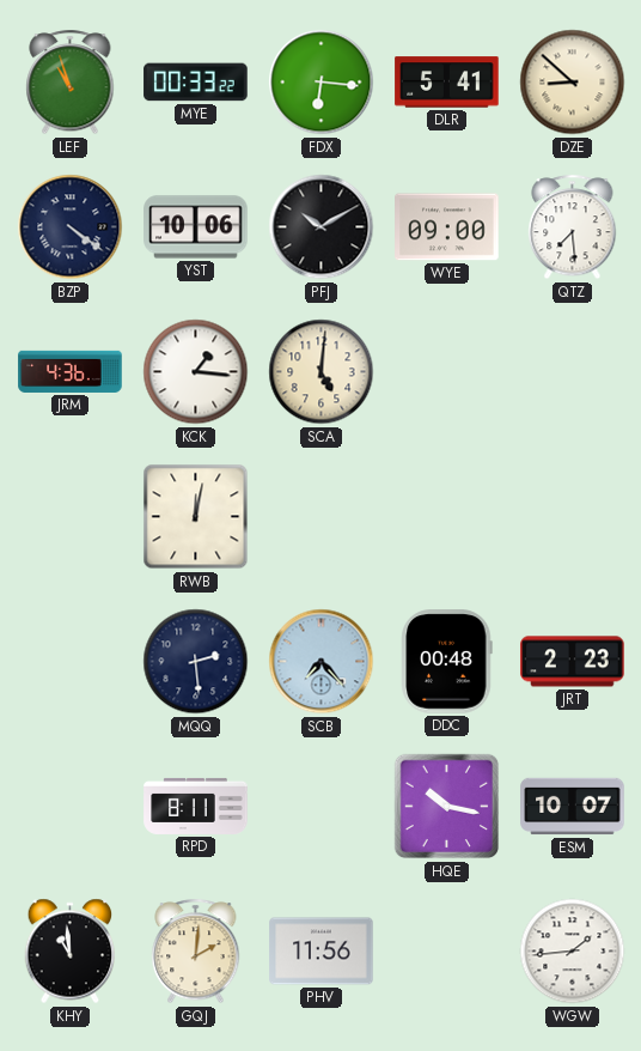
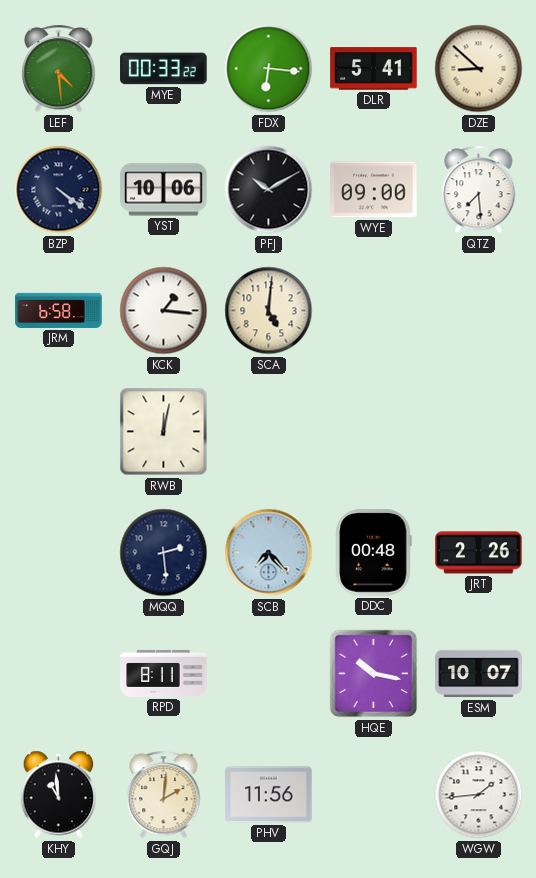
LEF: 10:57 -> 4:29 (59, 69)
JRM: 4:36 -> 6:58 (59, 310)
JRT: 2:23 -> 2:26 (479, 553)
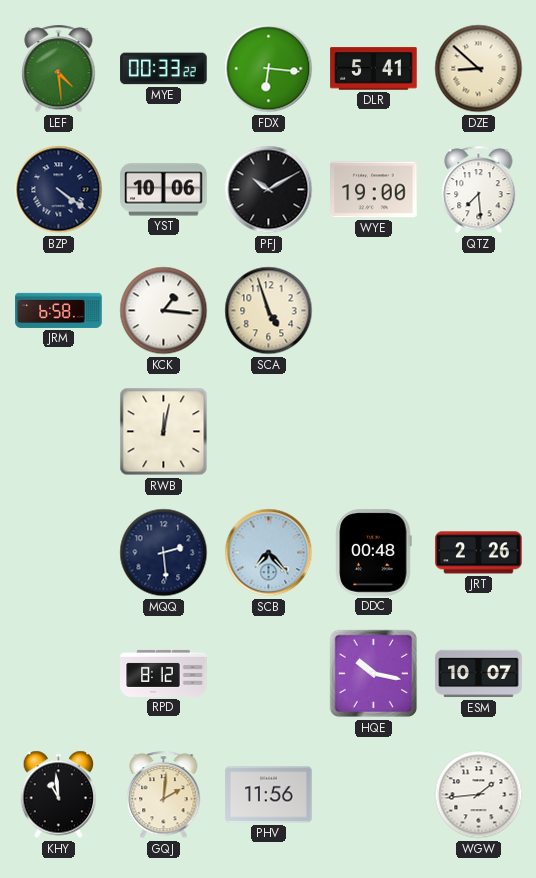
WYE: 09:00 -> 19:00 (374, 190)
SCA: 5:01 -> 4:57 (269, 311)
RPD: 8:11 -> 8:12 (164, 673)
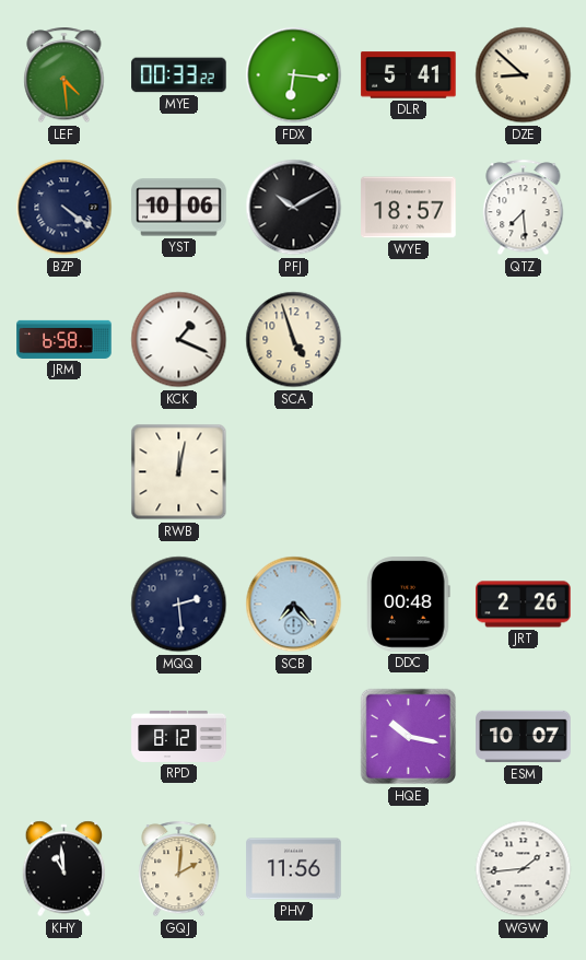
WYE: 19:00 -> 18:57 (409, 208)
KCK: 1:16 -> 1:19 (179, 340)
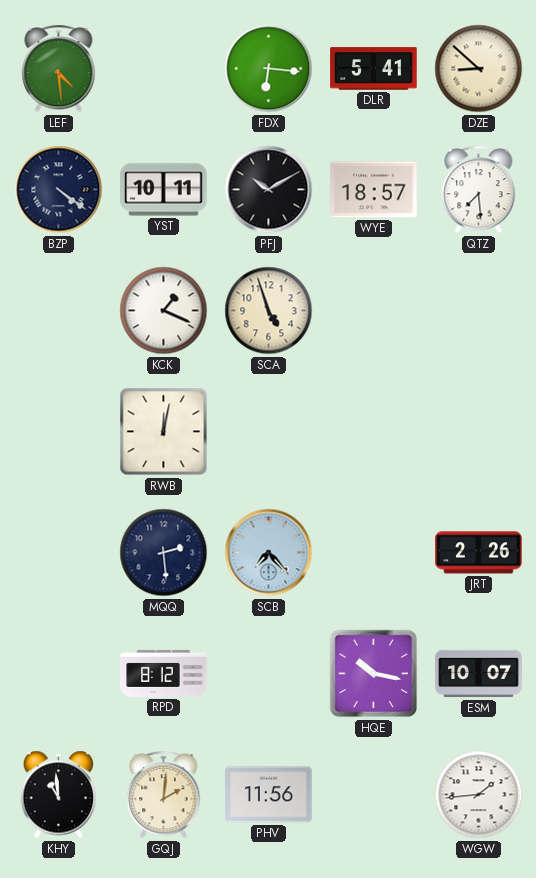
MYE: 00:33 -> none (179, 75)
YST: 10:06 -> 10:11 (164, 190)
JRM: 6:58 -> none (65, 339)
DDC: 00:48 -> none (409, 605)
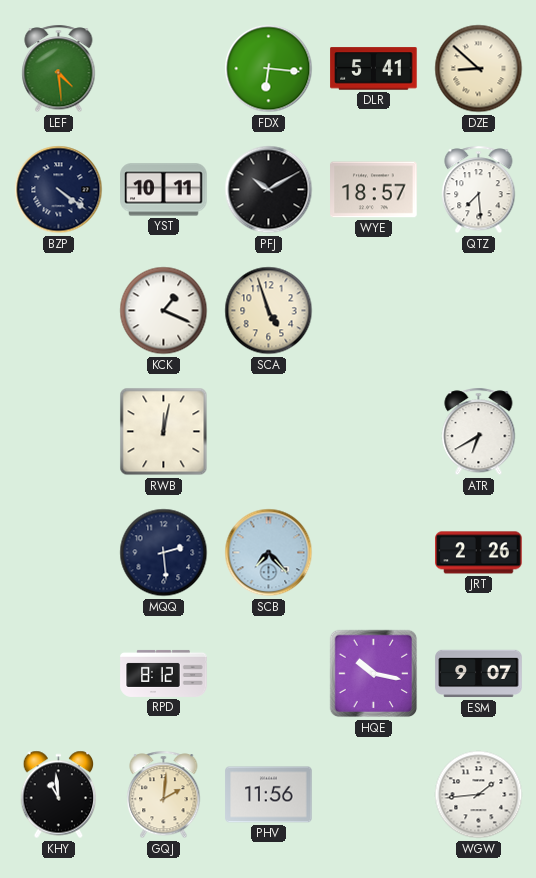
ATR: none -> 6:40 (479, 432)
ESM: 10:07 -> 9:07 (479, 674)
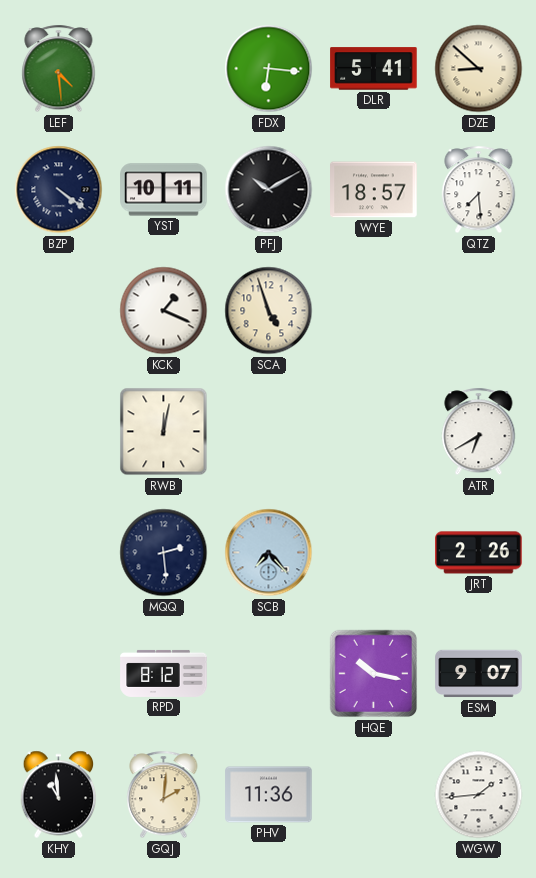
PHV: 11:56 -> 11:36 (269, 795)
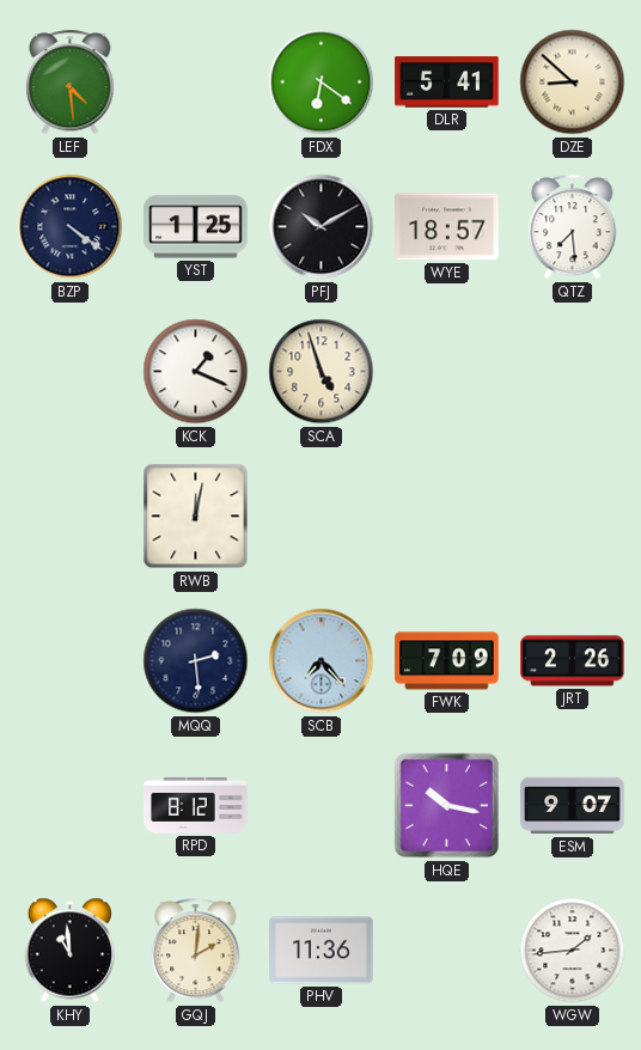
FDX: 6:16 -> 6:21 (322, 83)
YST: 10:11 -> 1:25 (196, 227)
ATR: 6:40 -> none (479, 432)
FWK: none -> 7:09 (447, 661)
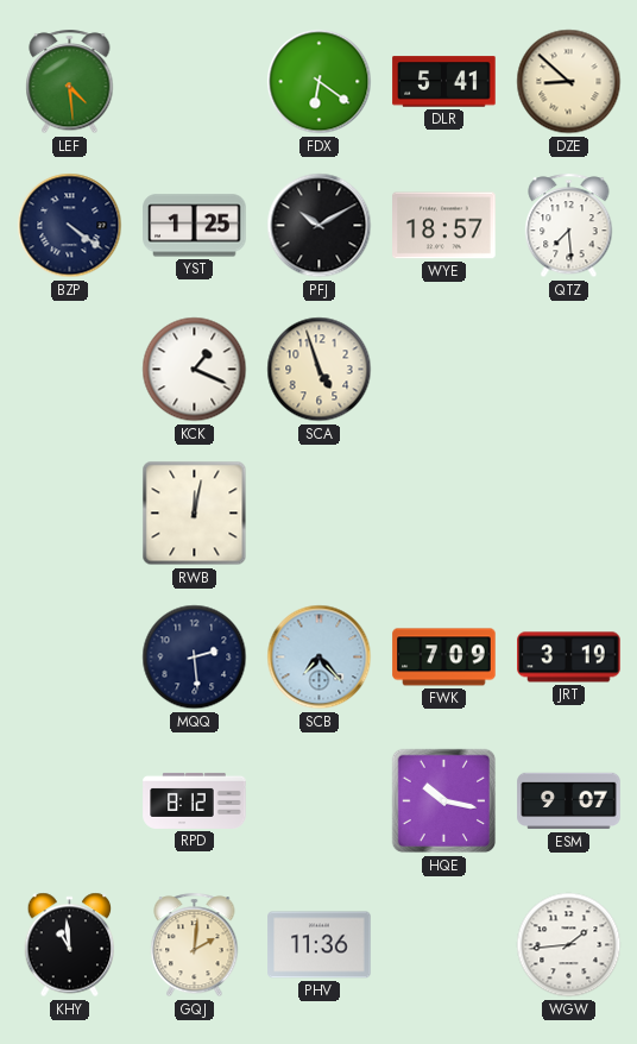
JRT: 2:26 -> 3:19 (569, 658)
